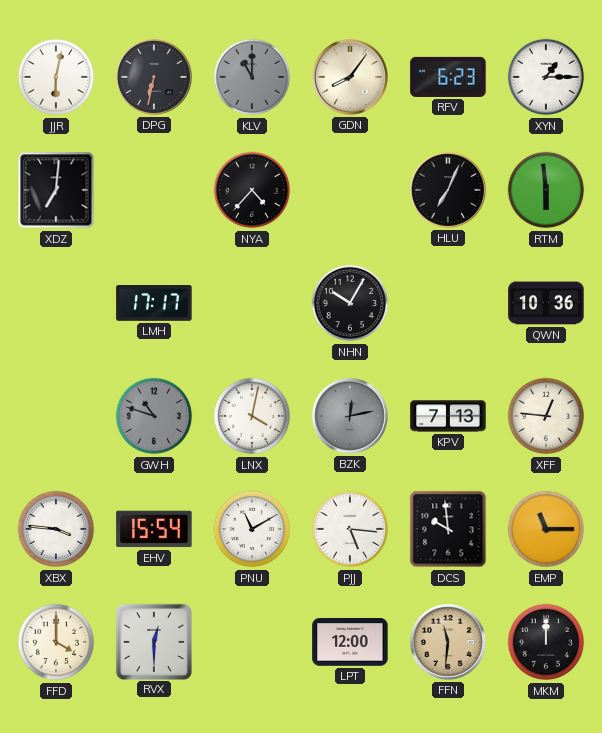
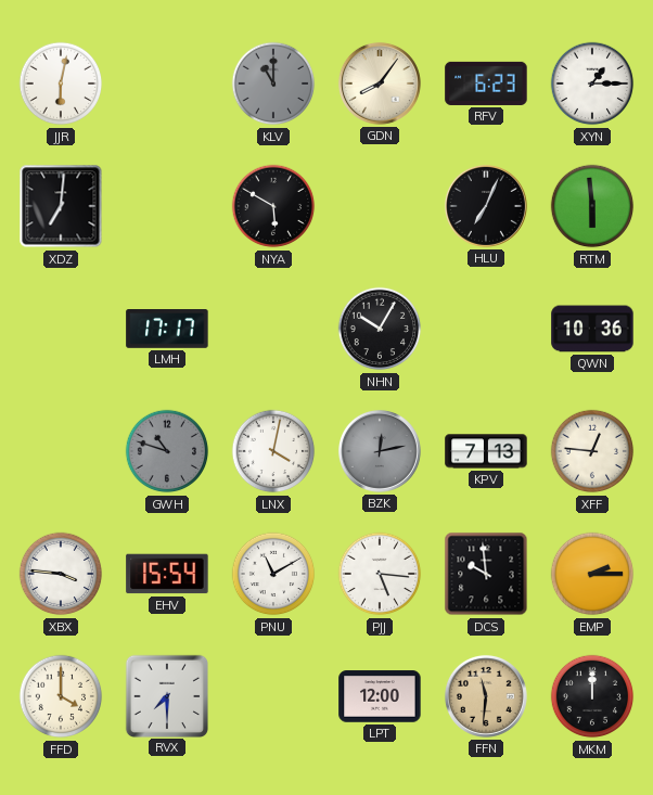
DPG: 6:32 -> none (154, 77)
NYA: 4:37 -> 5:50 (273, 206)
EMP: 11:15 -> 2:15 (592, 574)
RVX: 12:30 -> 7:30 (166, 695)
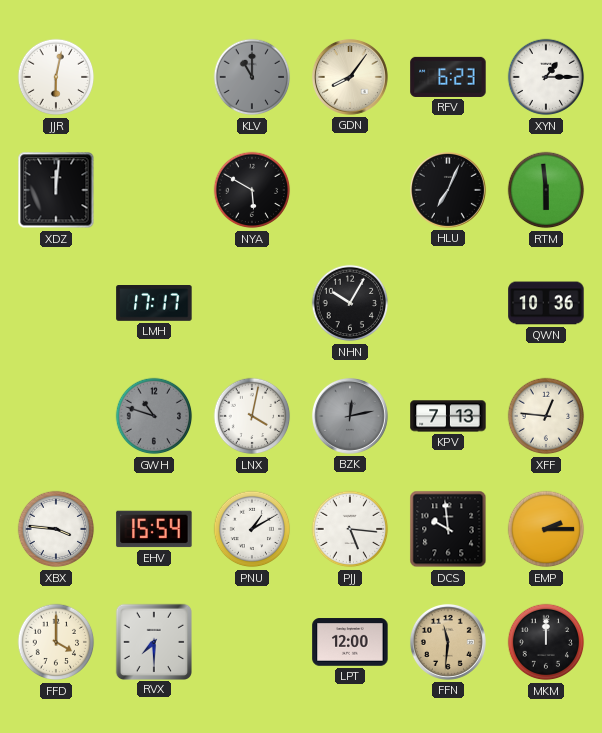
XDZ: 7:01 -> 12:01 (56, 190)
PNU: 11:10 -> 1:10 (252, 529)
